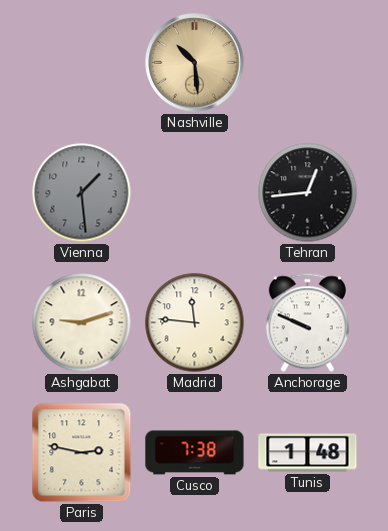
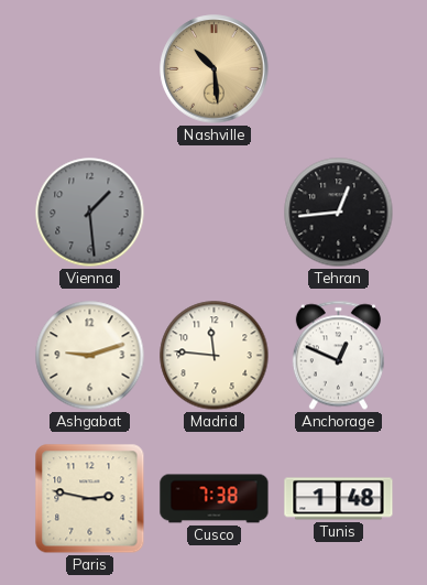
Anchorage: 9:49 -> 12:49 (338, 356)
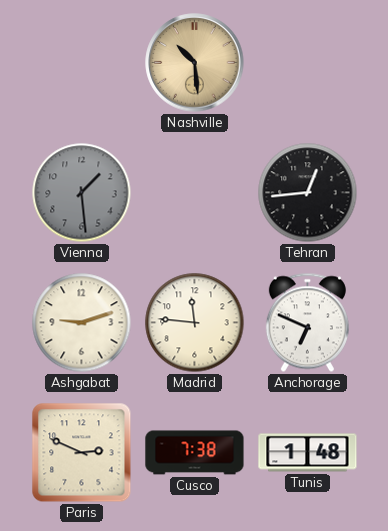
Anchorage: 12:49 -> 6:49 (307, 323)
Paris: 2:47 -> 2:49 (82, 453)
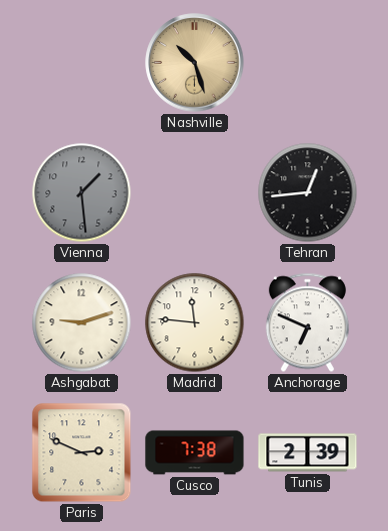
Nashville: 10:29 -> 10:27 (195, 63)
Tunis: 1:48 -> 2:39 (308, 453)
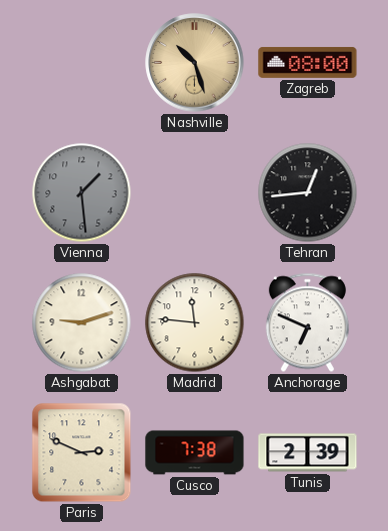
Zagreb: none -> 08:00 (308, 63)
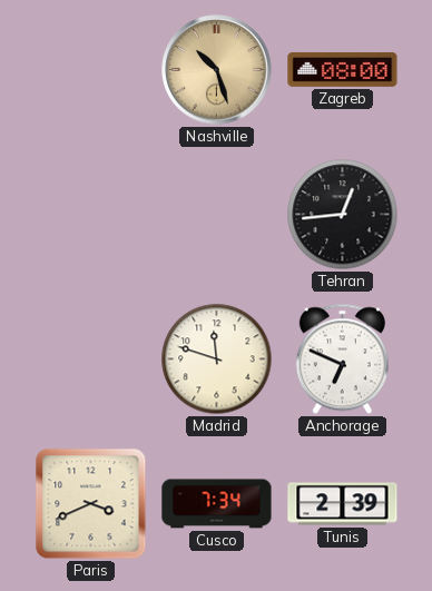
Vienna: 1:29 -> none (82, 193)
Ashgabat: 9:12 -> none (82, 323)
Madrid: 11:46 -> 11:48 (217, 359)
Paris: 2:49 -> 3:41 (91, 504)
Cusco: 7:38 -> 7:34 (217, 504)
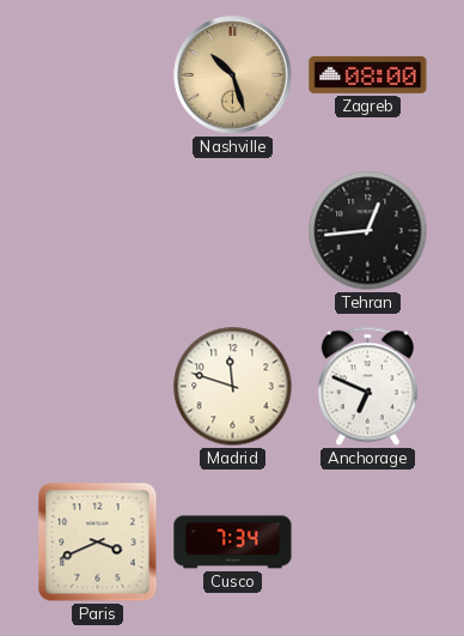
Tunis: 2:39 -> none (343, 504)
